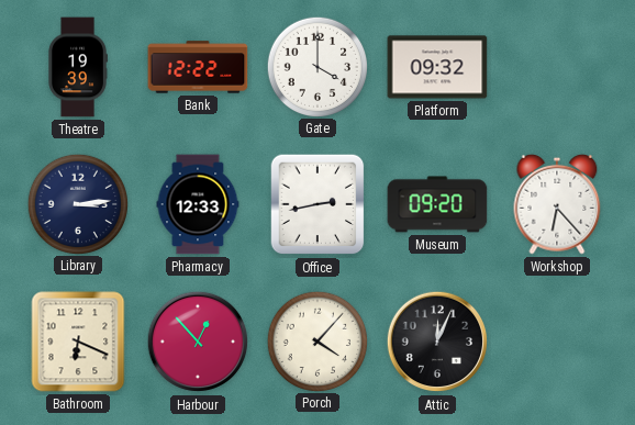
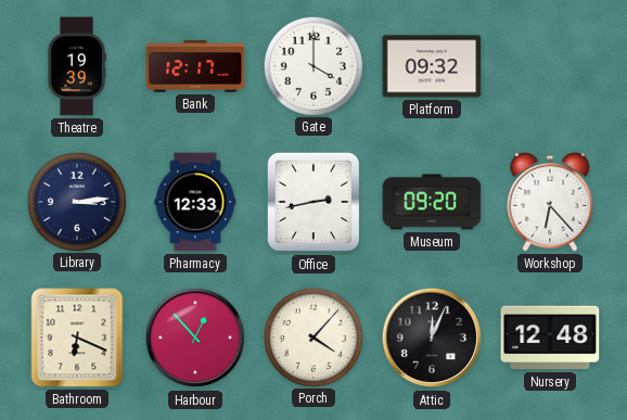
Bank: 12:22 -> 12:17 (195, 66)
Nursery: none -> 12:48 (550, 338)
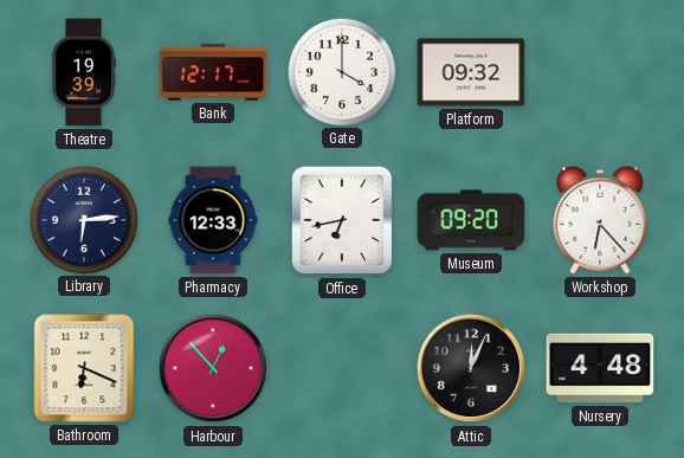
Library: 3:14 -> 6:14 (84, 219)
Office: 2:43 -> 6:43 (342, 220)
Porch: 4:07 -> none (313, 336)
Nursery: 12:48 -> 4:48 (600, 368)
